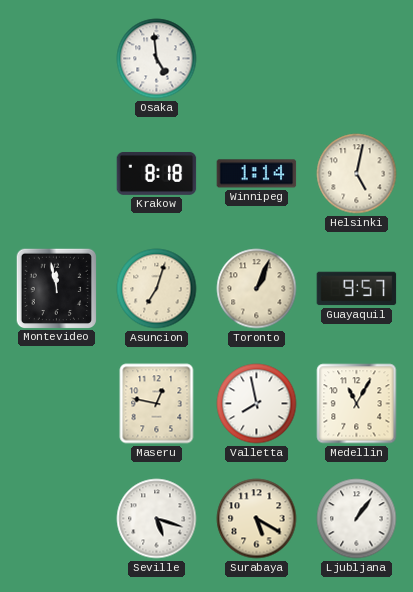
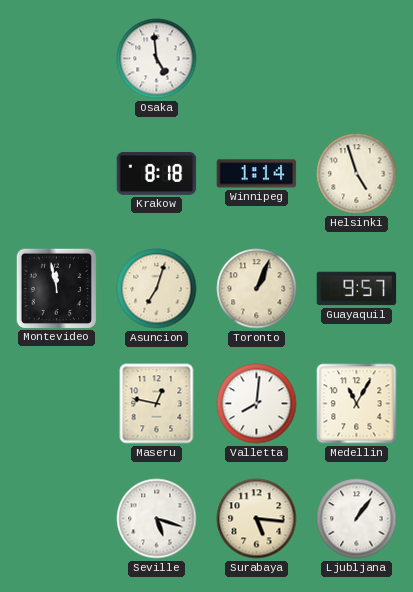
Helsinki: 5:02 -> 4:57 (357, 174)
Valletta: 7:58 -> 8:01 (257, 404)
Surabaya: 5:20 -> 5:16 (257, 519)
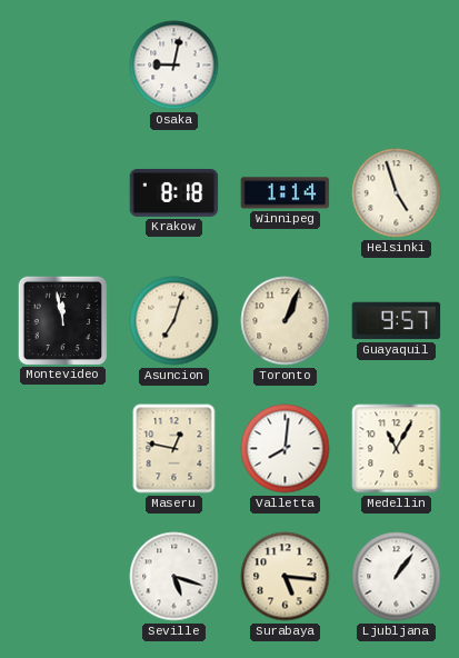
Osaka: 4:59 -> 9:02 (174, 66)
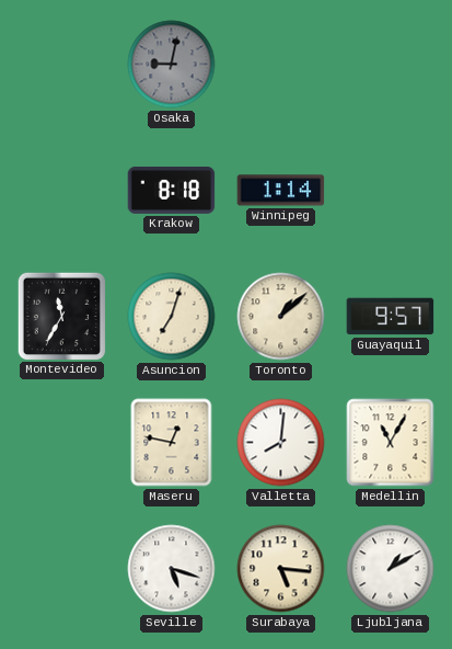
Osaka dial: white -> grey (172, 65)
Helsinki: 4:57 -> none (397, 193)
Montevideo: 11:58 -> 11:35 (61, 316)
Toronto: 1:04 -> 1:08 (281, 317)
Ljubljana: 1:06 -> 1:10 (391, 569)
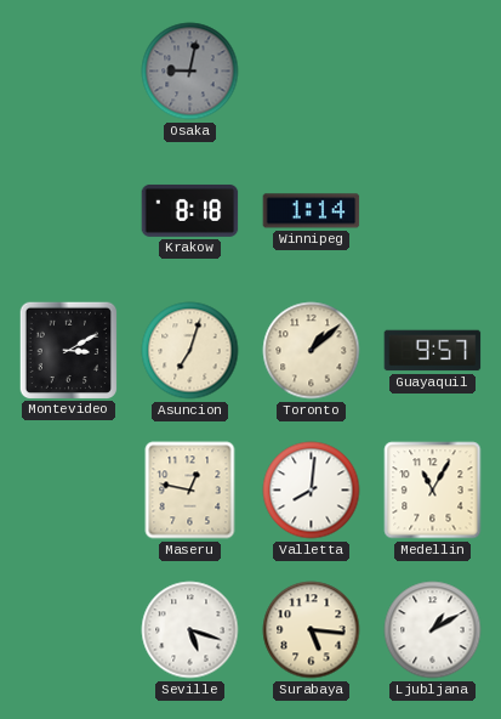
Montevideo: 11:35 -> 3:10 (68, 350)
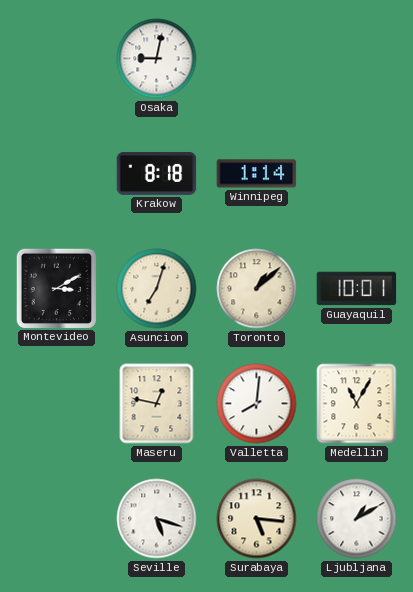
Osaka dial: grey -> white (157, 59)
Guayaquil: 9:57 -> 10:01 (357, 289)
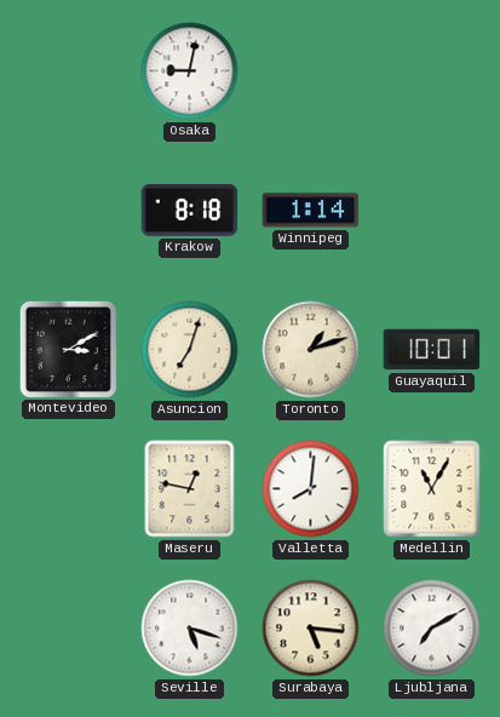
Toronto: 1:08 -> 1:12 (311, 350)
Ljubljana: 1:10 -> 7:10 (432, 629)
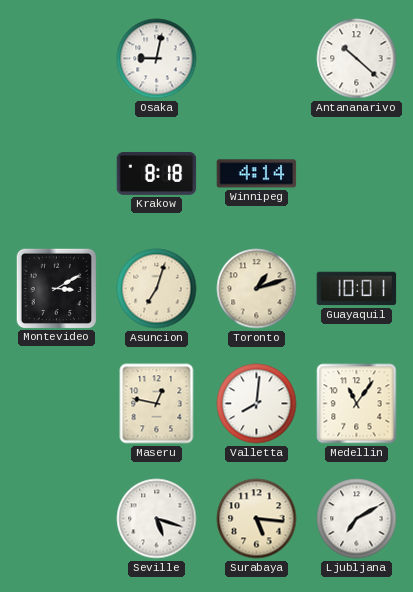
Antananarivo: none -> 10:22 (357, 59)
Winnipeg: 1:14 -> 4:14 (257, 174)
Medellin: 11:05 -> 11:06 (357, 404)
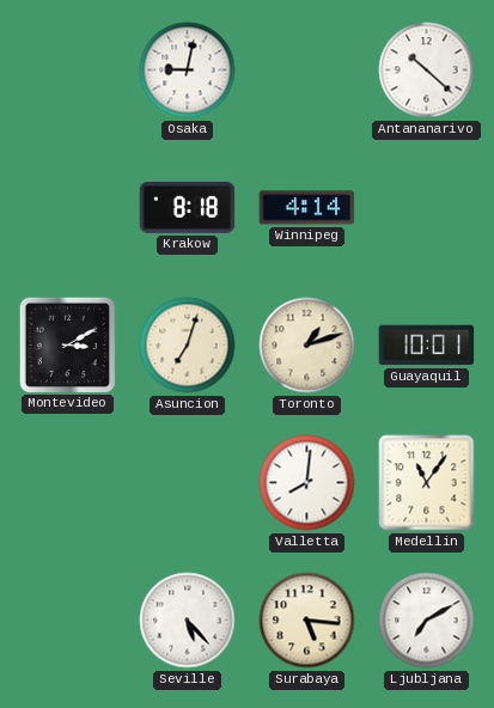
Maseru: 12:47 -> none (157, 404)
Seville: 5:18 -> 5:23 (188, 621)
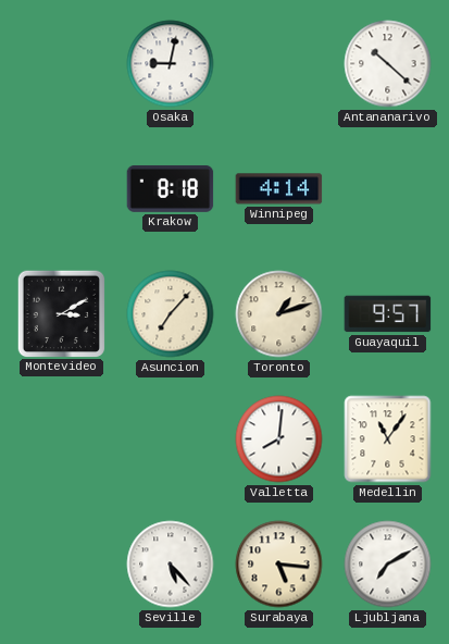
Asuncion: 7:03 -> 7:07 (171, 314)
Guayaquil: 10:01 -> 9:57 (388, 314)
